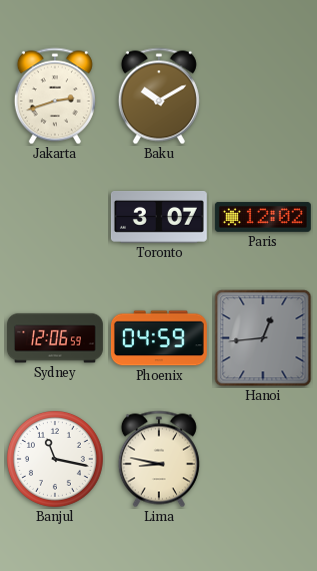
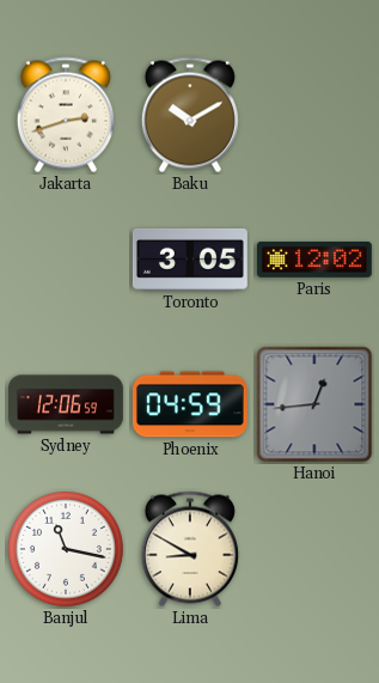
Toronto: 3:07 -> 3:05 (190, 260)
Lima: 8:47 -> 8:50 (190, 549)
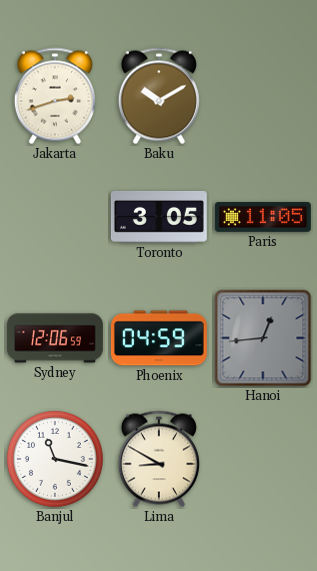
Paris: 12:02 -> 11:05 (263, 217)
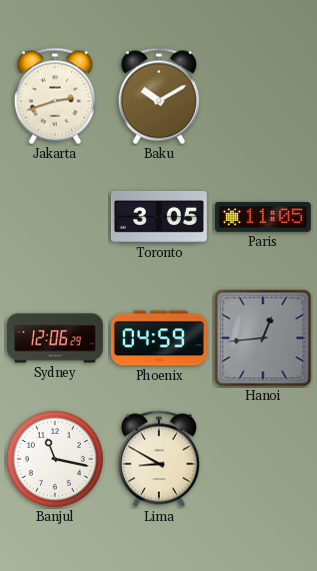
Sydney: 12:06:59 -> 12:06:29 (56, 338)
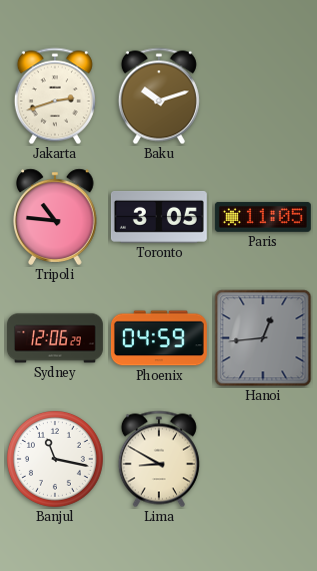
Baku: 10:10 -> 10:12 (159, 96)
Tripoli: none -> 10:46 (55, 217)
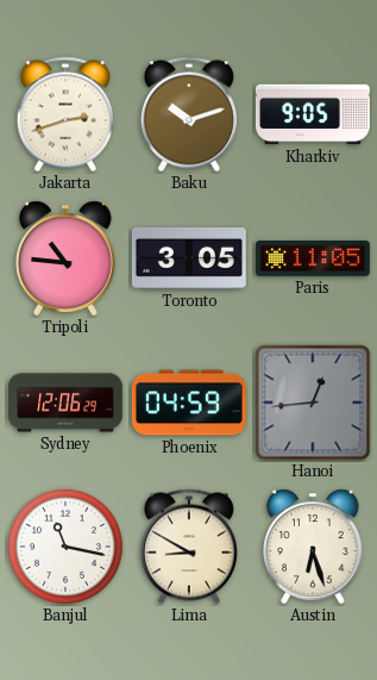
Kharkiv: none -> 9:05 (313, 114)
Austin: none -> 6:27 (313, 547)
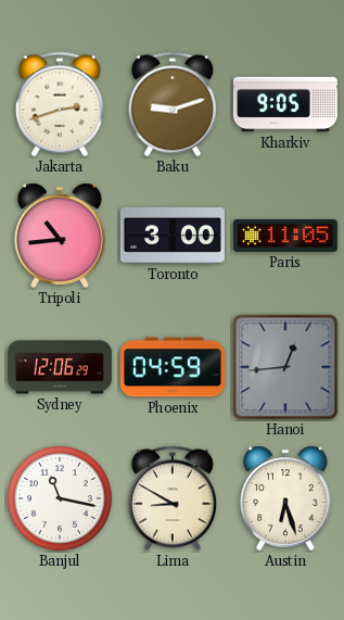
Baku: 10:12 -> 9:12 (173, 104)
Tripoli: 10:46 -> 10:44 (60, 236)
Toronto: 3:05 -> 3:00 (173, 236)
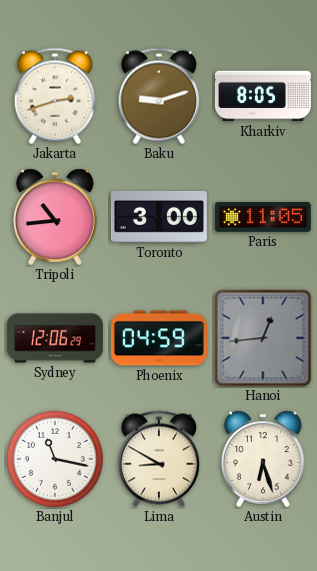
Kharkiv: 9:05 -> 8:05 (263, 96)
